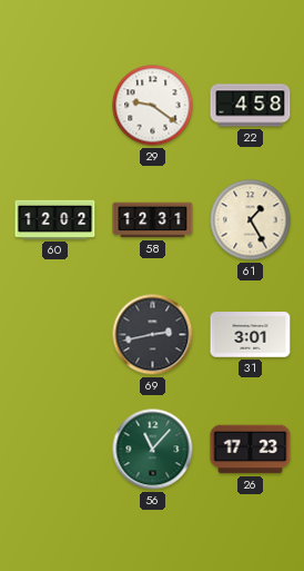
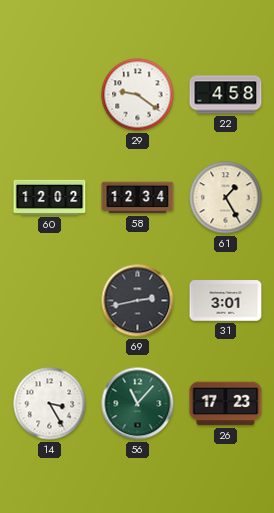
58: 12:31 -> 12:34 (138, 198)
14: none -> 3:25 (50, 404)
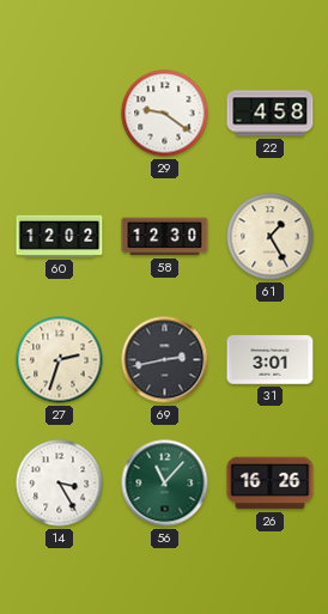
58: 12:34 -> 12:30 (165, 237)
27: none -> 2:33 (60, 360)
26: 17:23 -> 16:26 (271, 484)
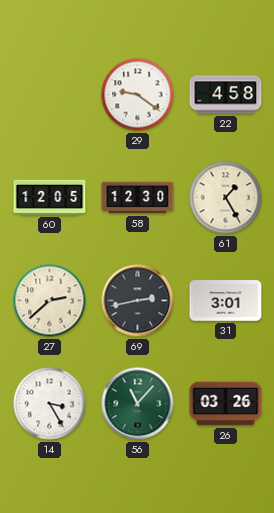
60: 12:02 -> 12:05 (50, 197)
27: 2:33 -> 2:38 (50, 301)
26: 16:26 -> 03:26 (226, 404)
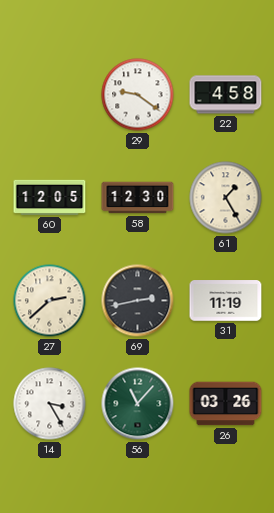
31: 3:01 -> 11:19 (226, 301)
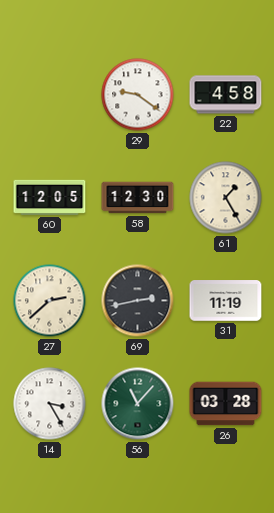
26: 03:26 -> 03:28 (226, 404)
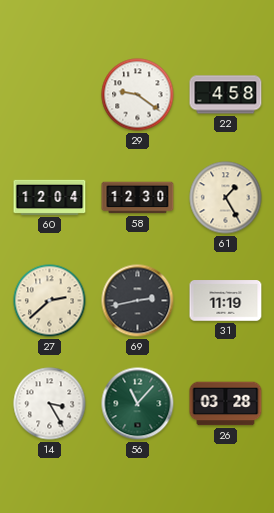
60: 12:05 -> 12:04 (50, 197)
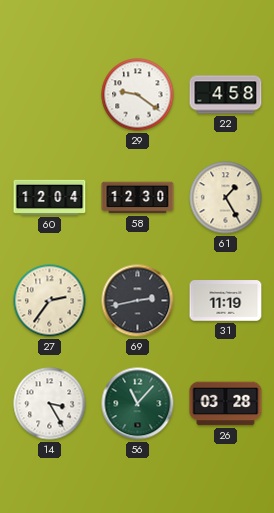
27: 2:38 -> 2:36 (50, 301)
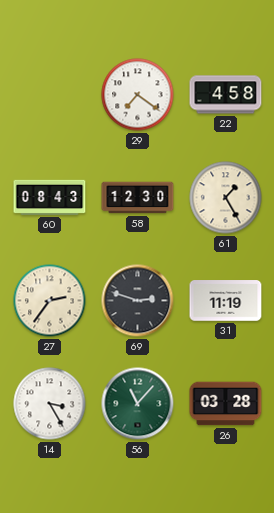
29: 9:21 -> 7:21 (138, 95)
60: 12:04 -> 08:43 (50, 197)
69: 2:43 -> 2:48 (138, 301)
